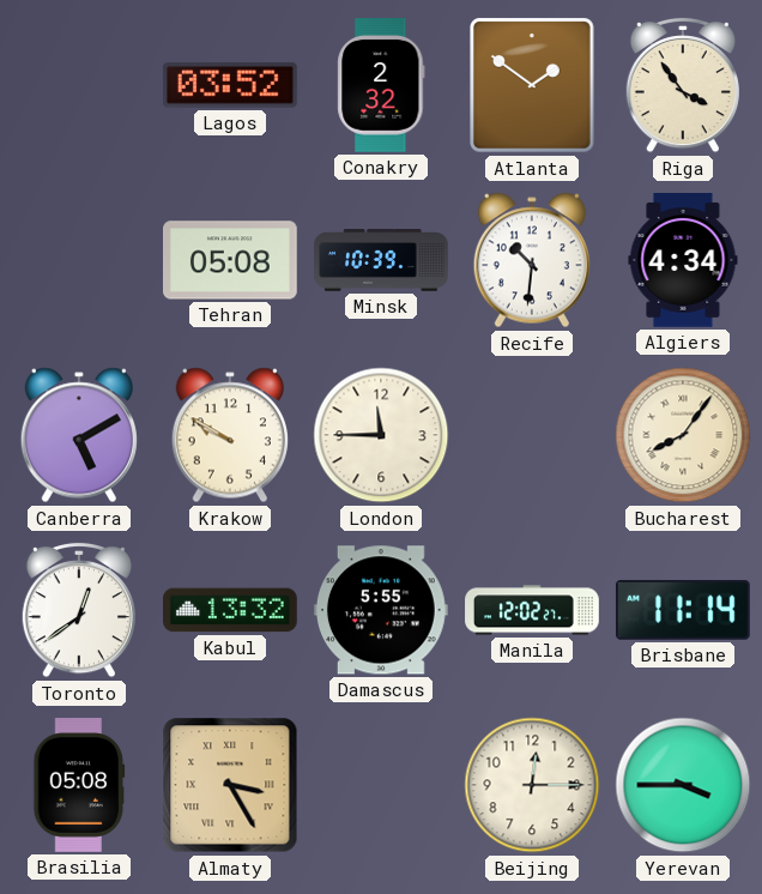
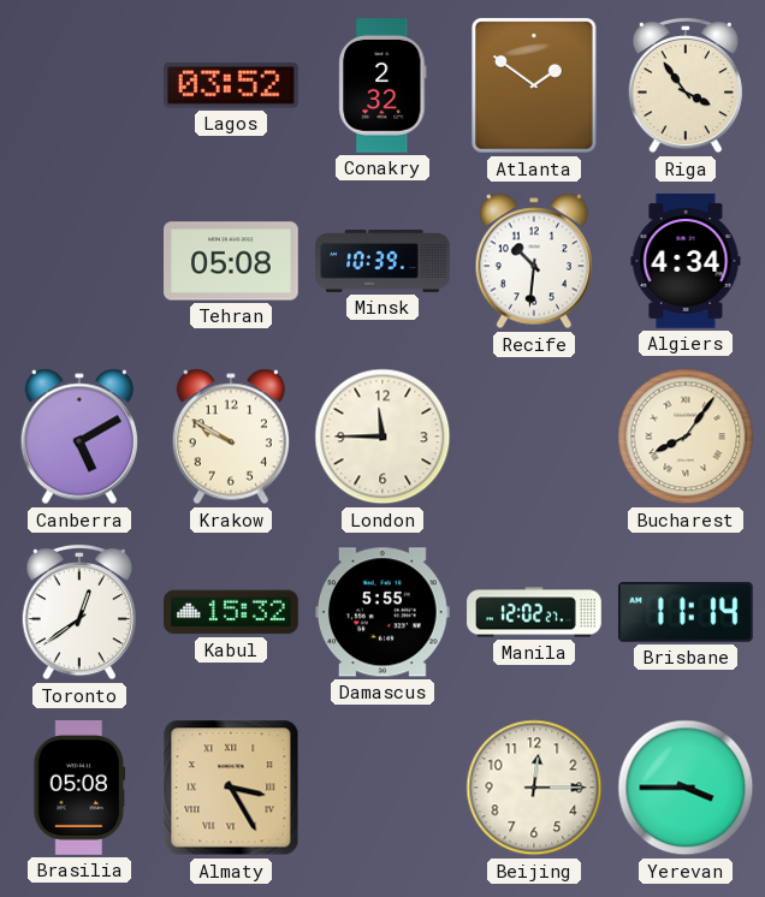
Kabul: 13:32 -> 15:32 (232, 612)
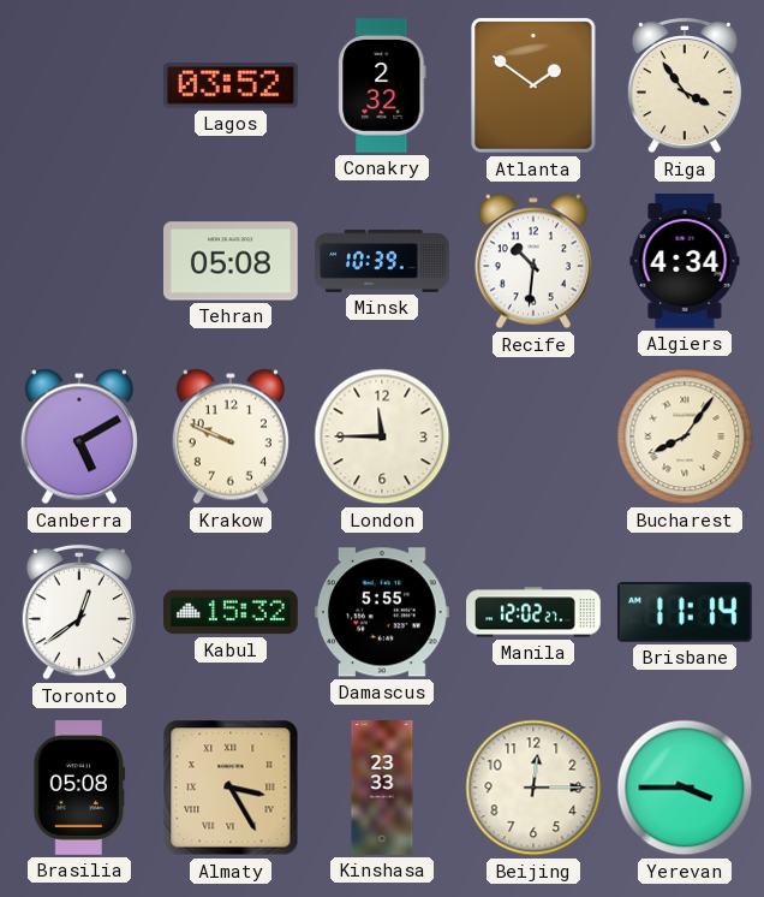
Krakow: 9:50 -> 9:49 (231, 436)
Kinshasa: none -> 23:33 (382, 788)
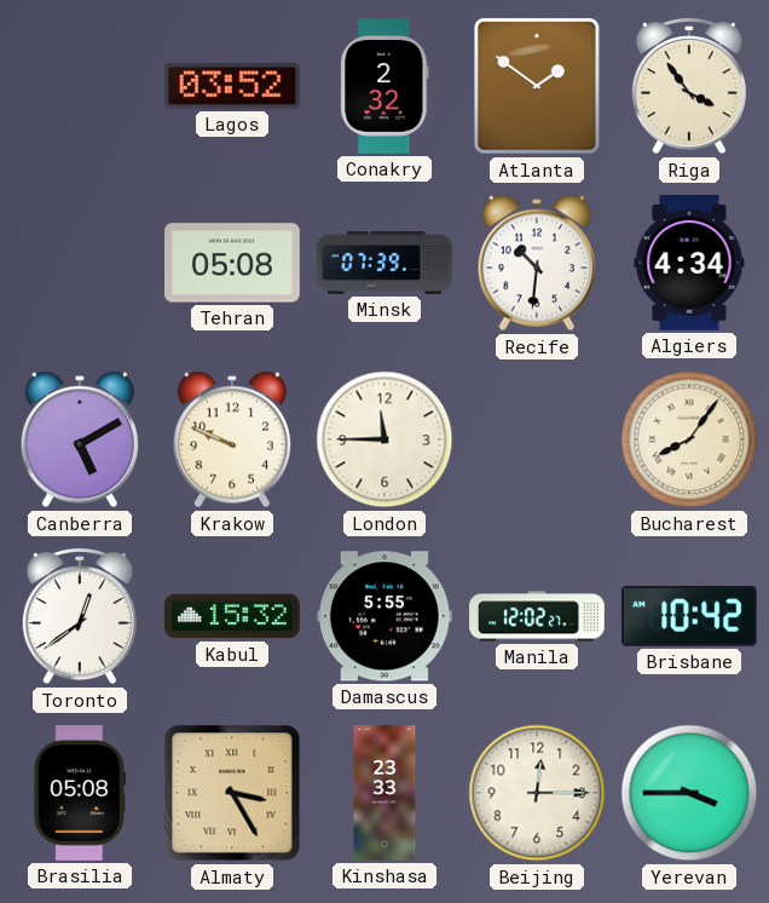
Minsk: 10:39 -> 07:39 (384, 264)
Brisbane: 11:14 -> 10:42 (689, 617)
